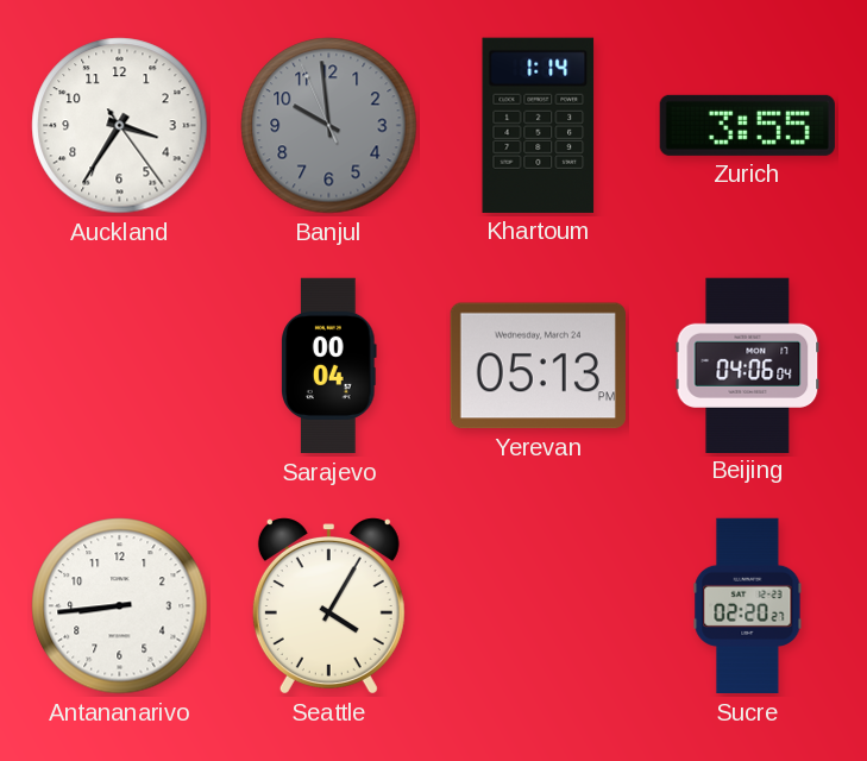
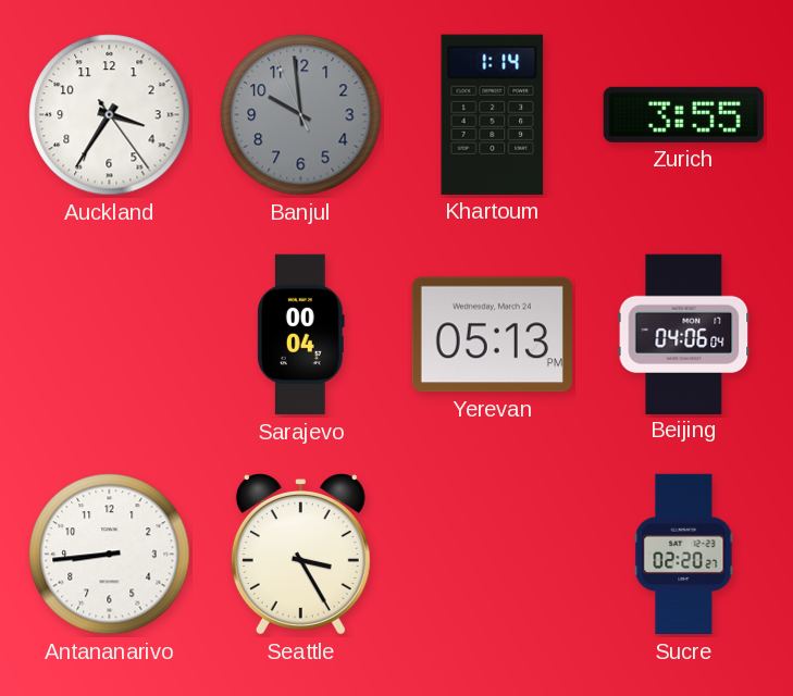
Seattle: 4:05 -> 3:25 (300, 555)
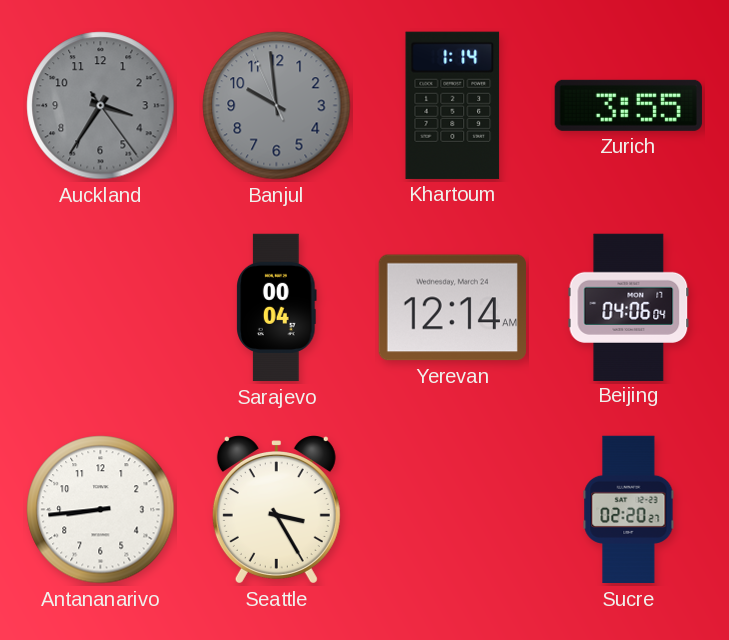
Auckland dial: white -> grey (101, 106)
Yerevan: 05:13 -> 12:14 (452, 308)
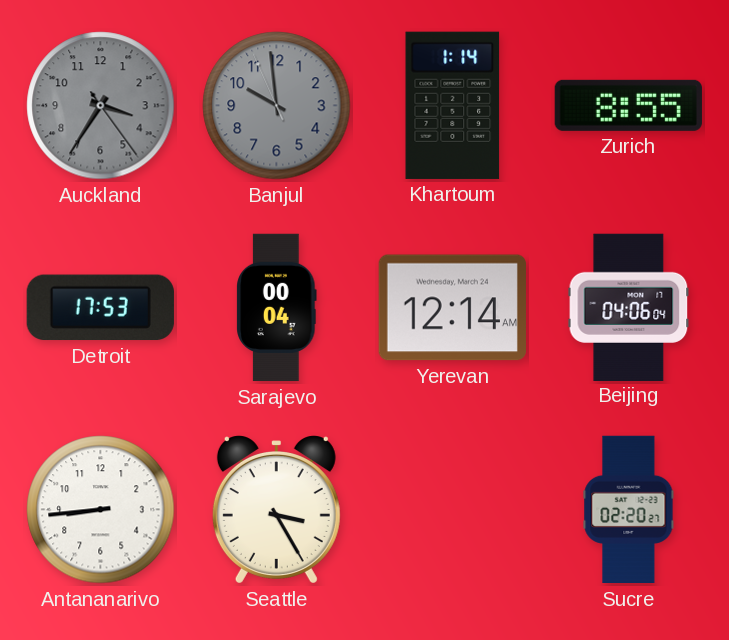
Zurich: 3:55 -> 8:55 (628, 105)
Detroit: none -> 17:53 (100, 308)
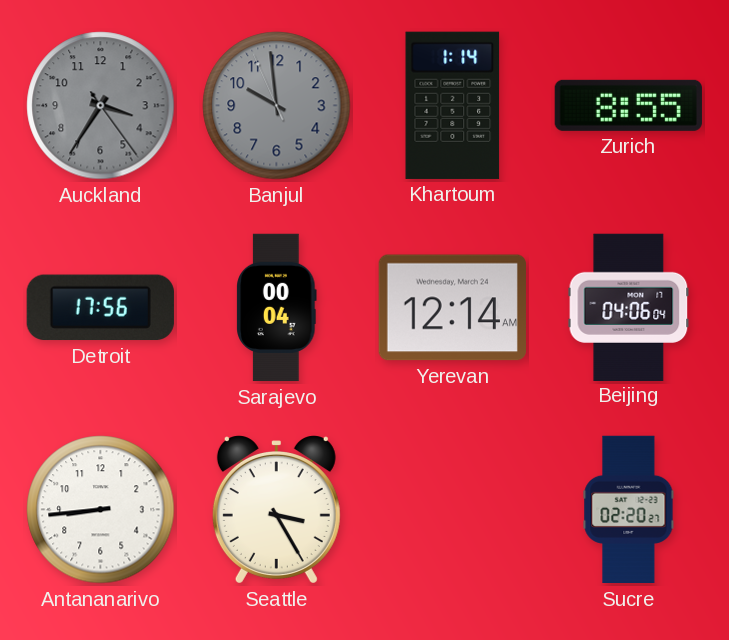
Detroit: 17:53 -> 17:56 (100, 308)
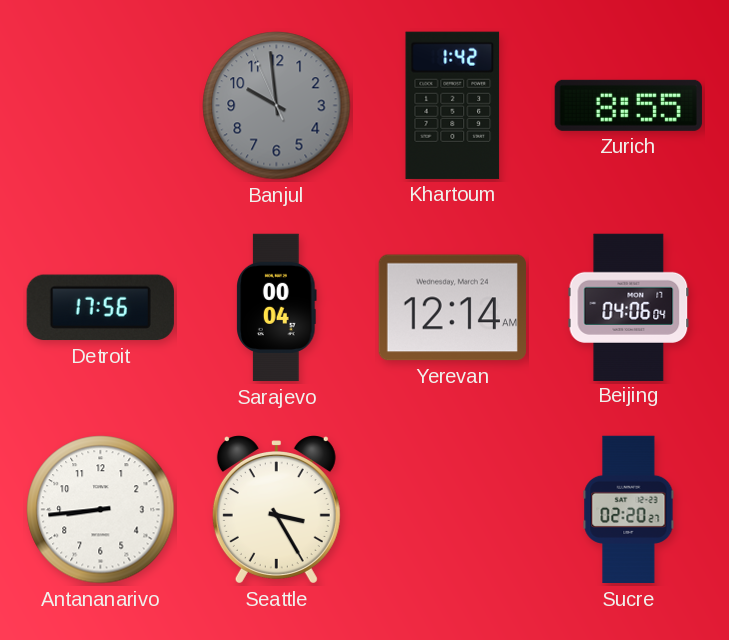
Auckland: 3:35 -> none (101, 106)
Khartoum: 1:14 -> 1:42 (453, 105)
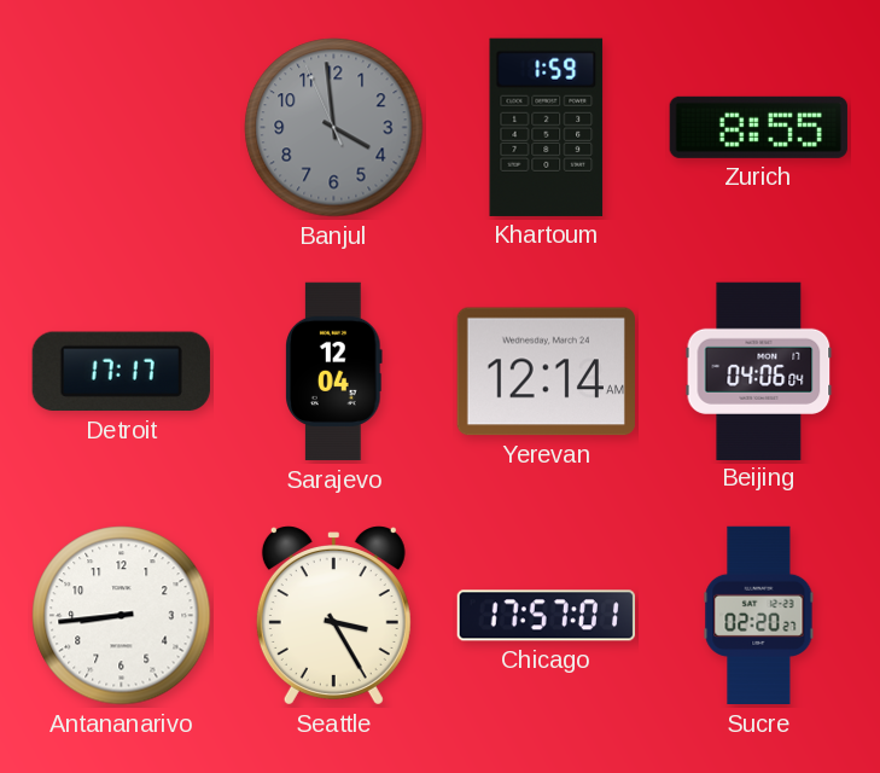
Banjul: 9:58 -> 3:58 (334, 128)
Khartoum: 1:42 -> 1:59 (547, 127)
Detroit: 17:56 -> 17:17 (121, 372)
Sarajevo: 00:04 -> 12:04 (334, 372)
Chicago: none -> 17:57 (546, 616)
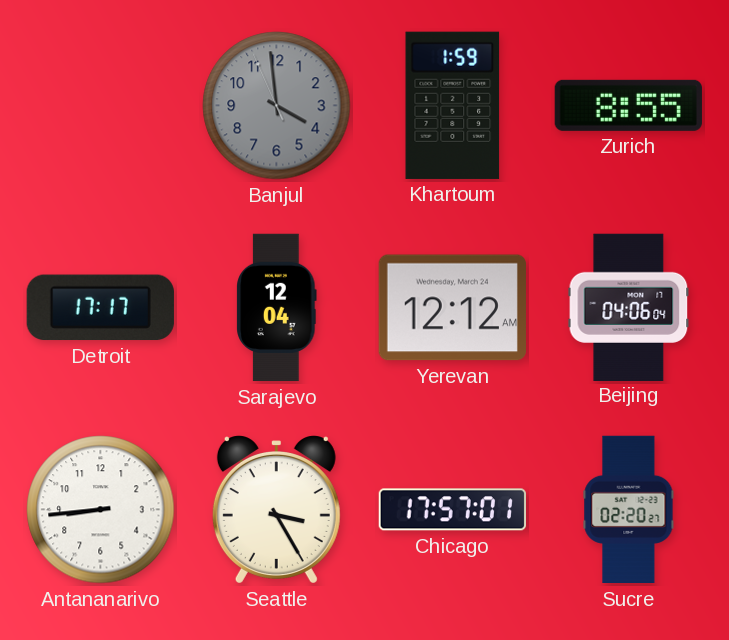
Yerevan: 12:14 -> 12:12 (452, 308)
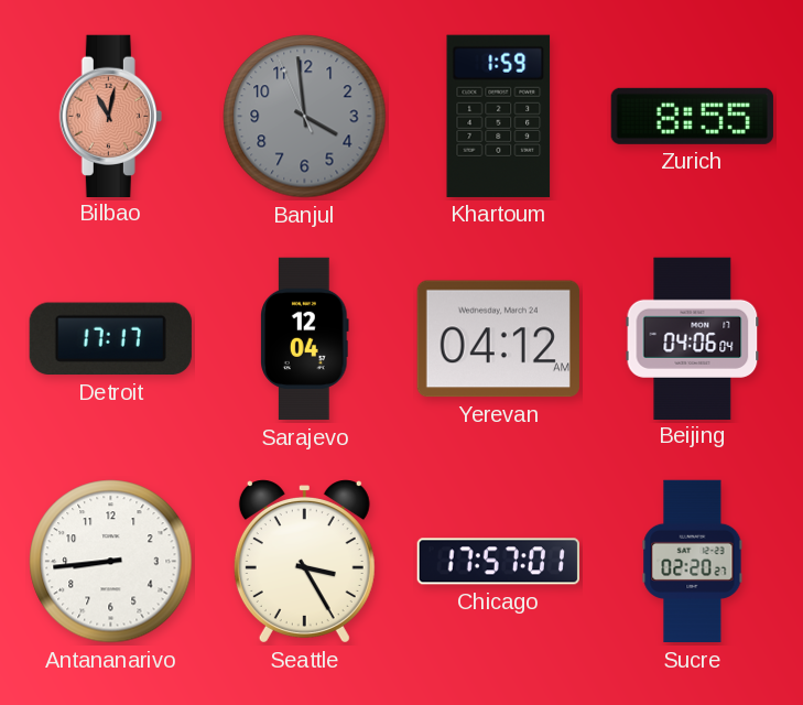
Bilbao: none -> 11:02 (110, 116)
Yerevan: 12:12 -> 04:12 (498, 339)
